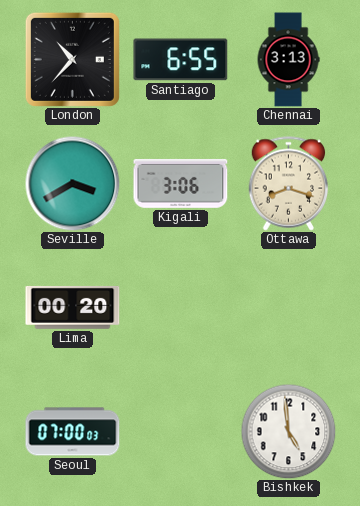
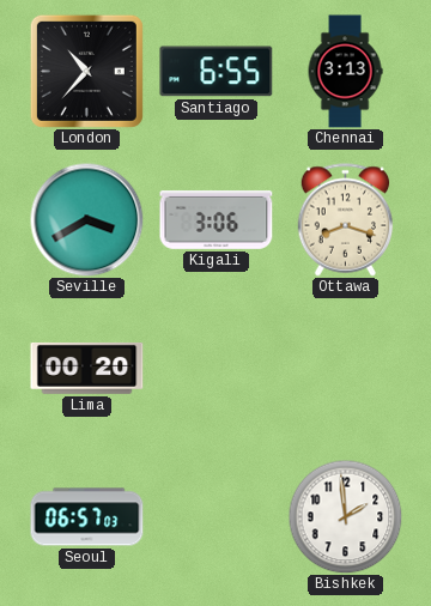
Seoul: 07:00 -> 06:57 (87, 517)
Bishkek: 4:59 -> 1:59 (345, 516)
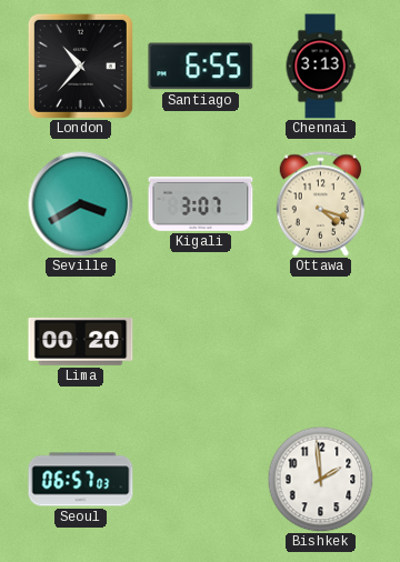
Kigali: 3:06 -> 3:07 (201, 203)
Ottawa: 8:18 -> 4:18 (321, 204)
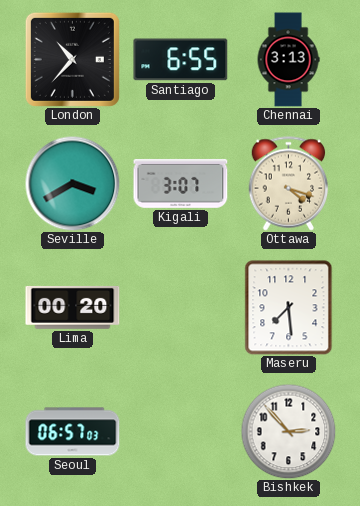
Maseru: none -> 7:29 (289, 308)
Bishkek: 1:59 -> 2:53 (288, 431)
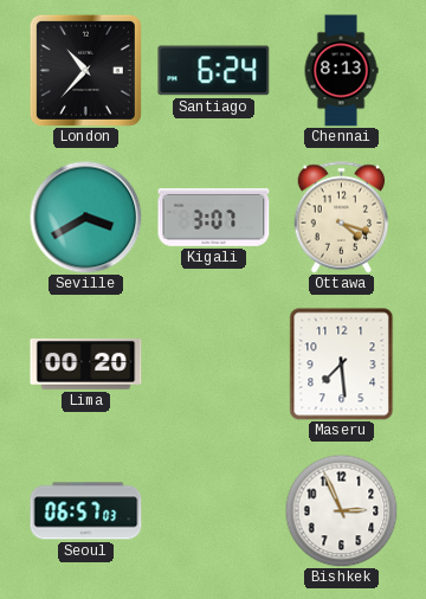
Santiago: 6:55 -> 6:24 (214, 71)
Chennai: 3:13 -> 8:13 (341, 71)
Bishkek: 2:53 -> 2:56 (341, 510)
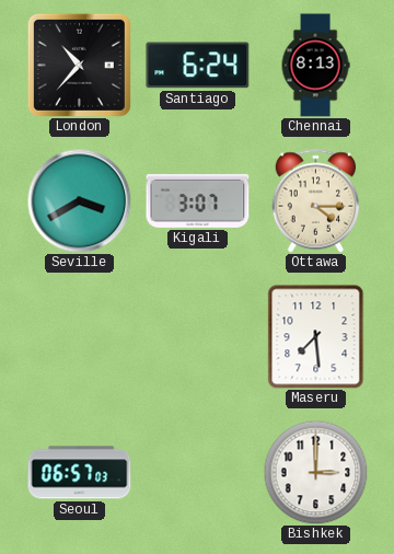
Ottawa: 4:18 -> 4:15 (316, 201)
Lima: 00:20 -> none (86, 363)
Bishkek: 2:56 -> 3:00 (315, 472)
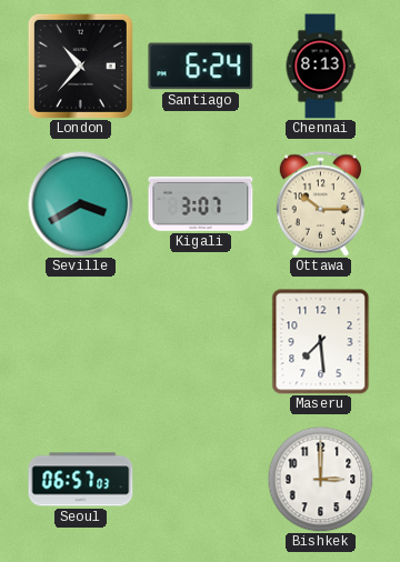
Ottawa: 4:15 -> 10:15 (321, 204)
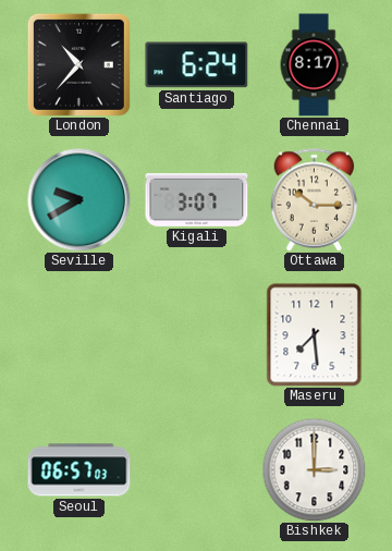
Chennai: 8:13 -> 8:17 (314, 65)
Seville: 3:40 -> 9:40 (78, 199)
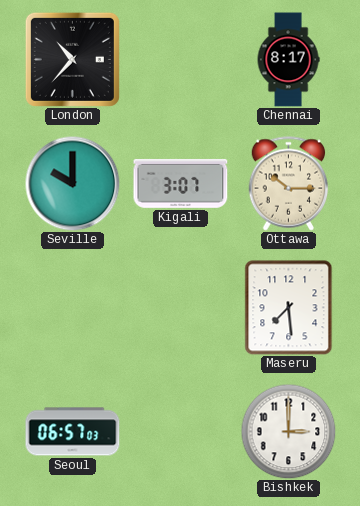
Santiago: 6:24 -> none (197, 65)
Seville: 9:40 -> 10:00 (72, 183)
